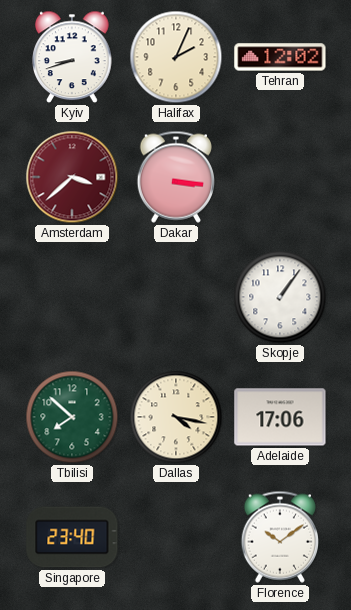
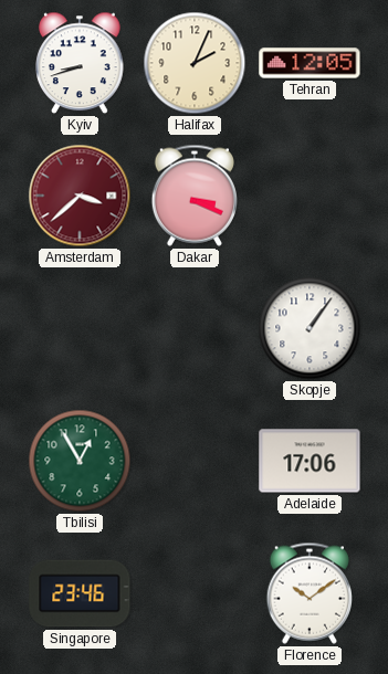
Tehran: 12:02 -> 12:05 (310, 63)
Dakar: 3:16 -> 3:19 (193, 196)
Tbilisi: 7:52 -> 12:55 (80, 461)
Dallas: 4:17 -> none (176, 417)
Singapore: 23:40 -> 23:46 (80, 593)
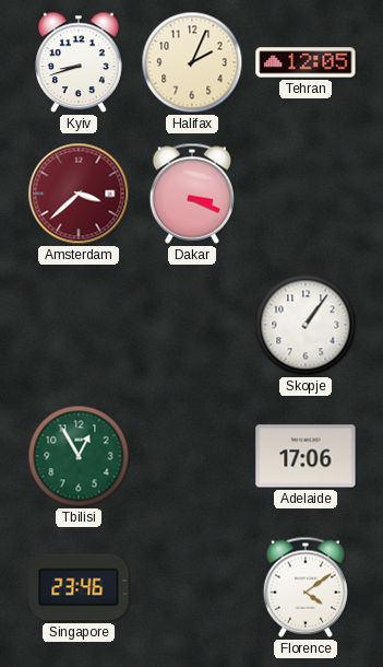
Florence: 10:09 -> 4:09 (304, 587)
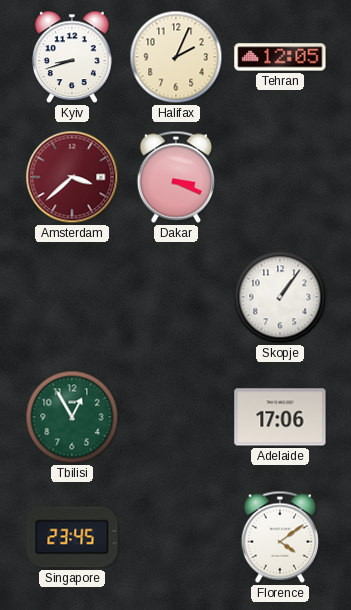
Singapore: 23:46 -> 23:45 (72, 537)
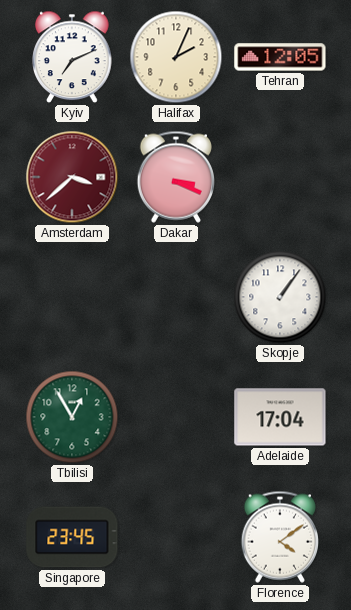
Kyiv: 8:42 -> 7:11 (72, 57)
Adelaide: 17:06 -> 17:04 (280, 417)
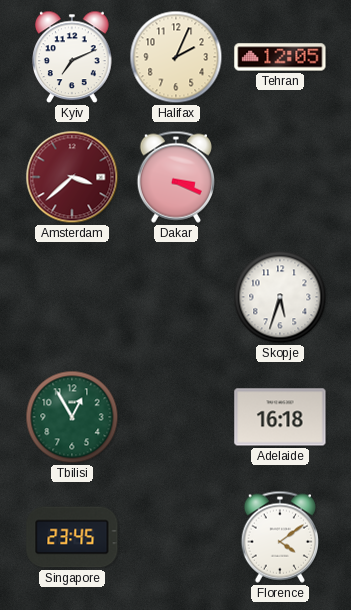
Skopje: 1:06 -> 5:33 (280, 297)
Adelaide: 17:04 -> 16:18 (280, 417)
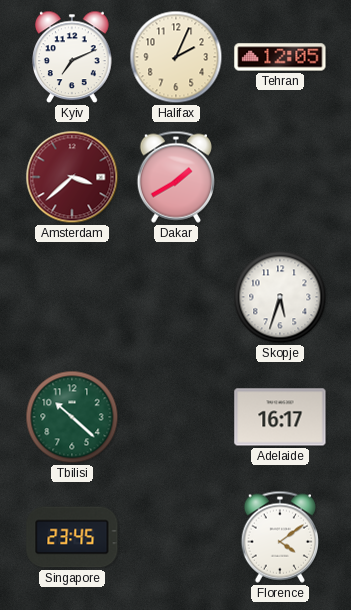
Dakar: 3:19 -> 1:40 (175, 177)
Tbilisi: 12:55 -> 10:22 (72, 417)
Adelaide: 16:18 -> 16:17 (280, 417)
